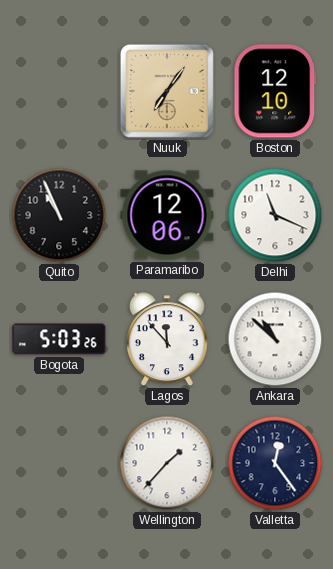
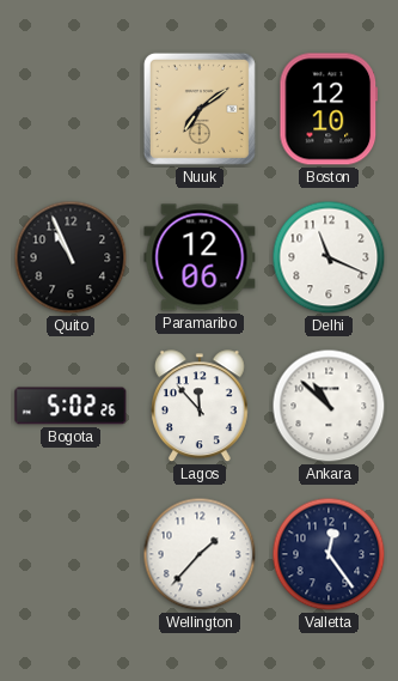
Nuuk: 7:06 -> 7:09 (200, 109)
Bogota: 5:03 -> 5:02 (71, 406)
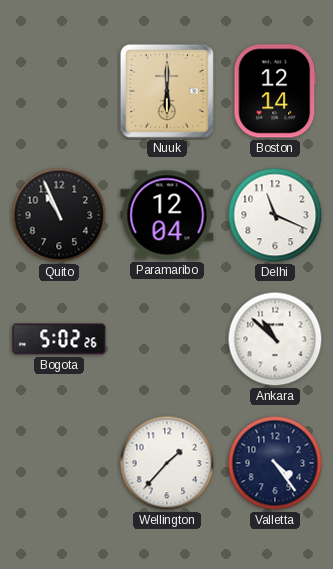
Nuuk: 7:09 -> 6:00 (167, 91)
Boston: 12:10 -> 12:14 (275, 91)
Paramaribo: 12:06 -> 12:04 (167, 215)
Lagos: 11:53 -> none (200, 407)
Valletta: 12:24 -> 4:24 (275, 463)
